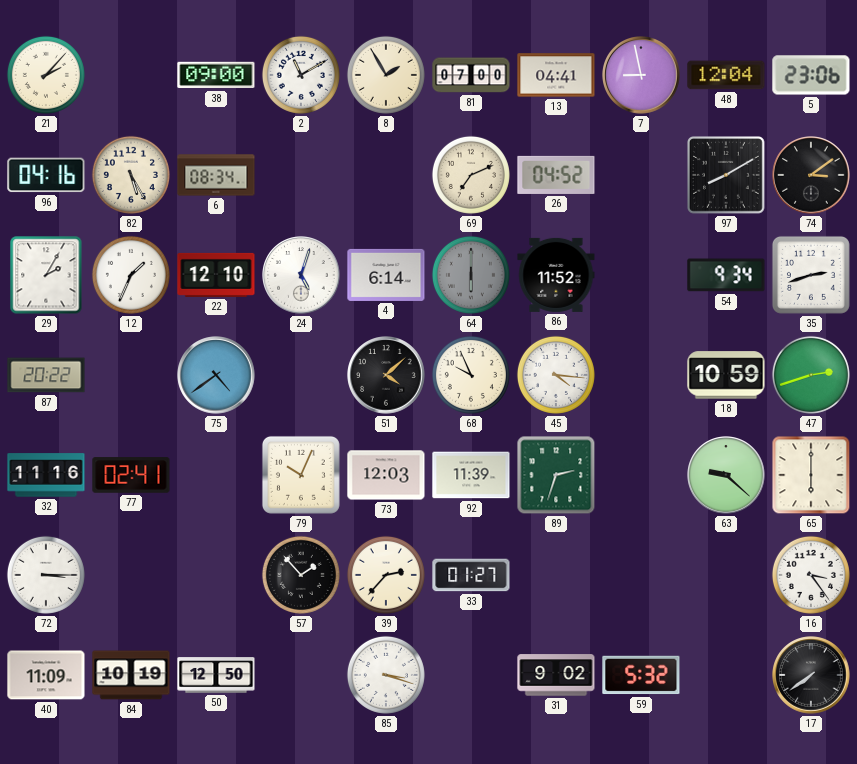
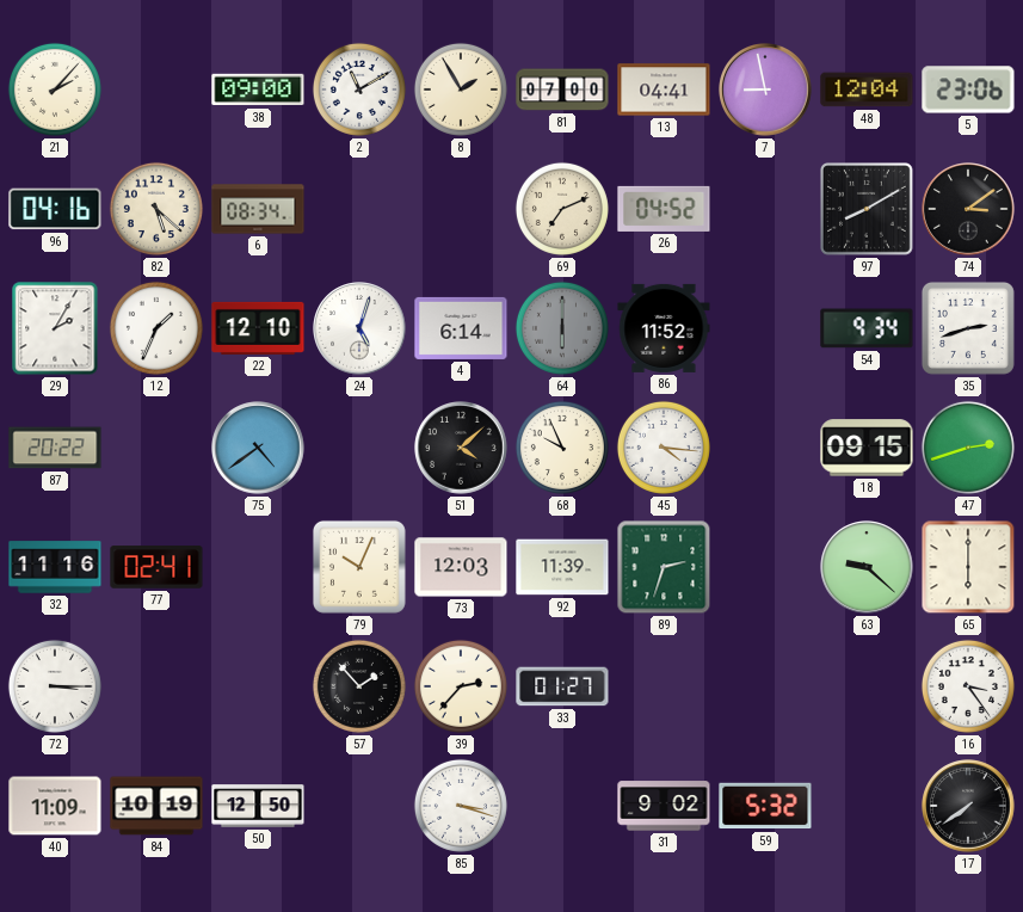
82: 5:25 -> 5:22 (156, 209)
18: 10:59 -> 09:15 (867, 448)
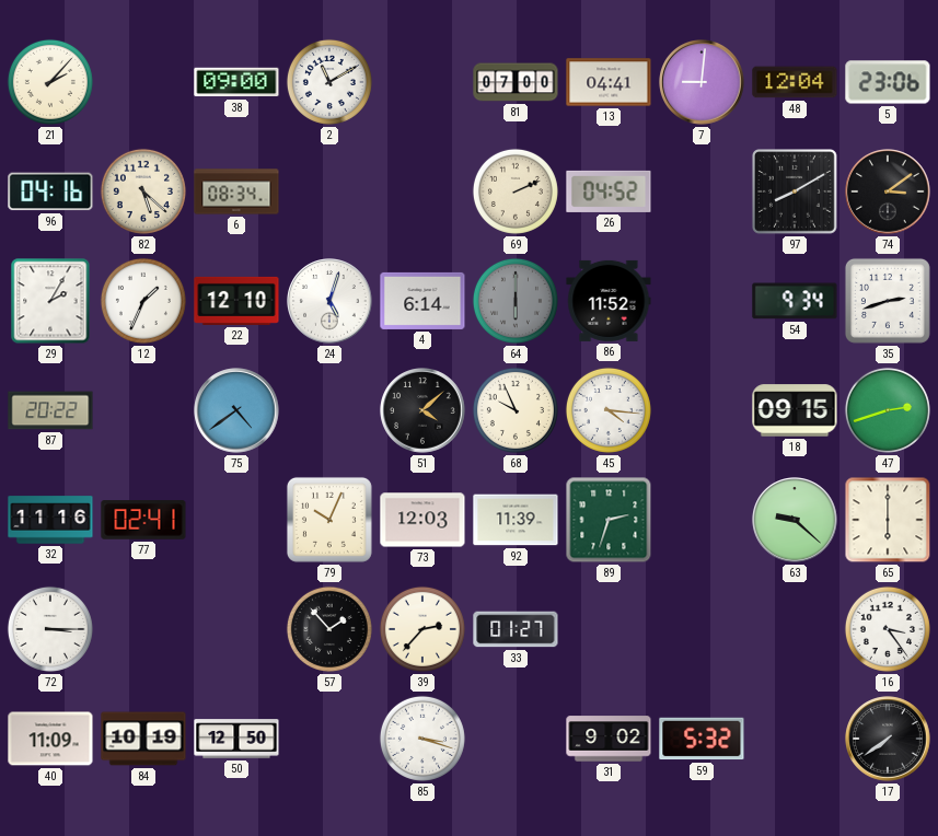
8: 1:55 -> none (461, 90)
7: 8:58 -> 9:01 (702, 82)
69: 7:11 -> 2:11 (516, 191)
